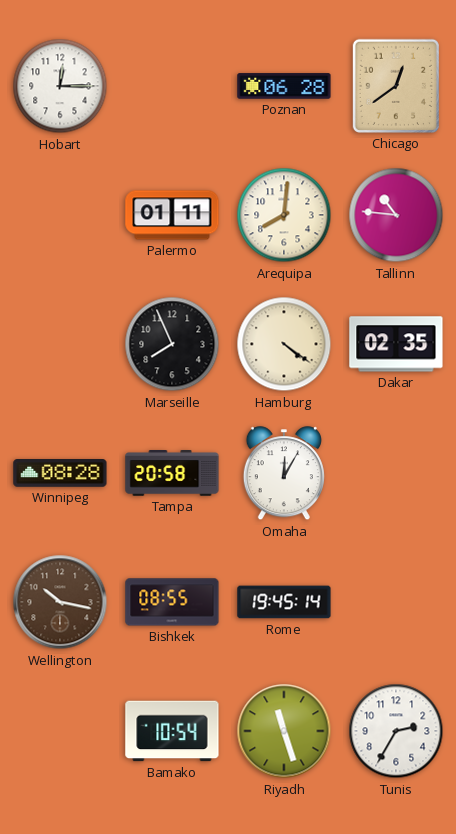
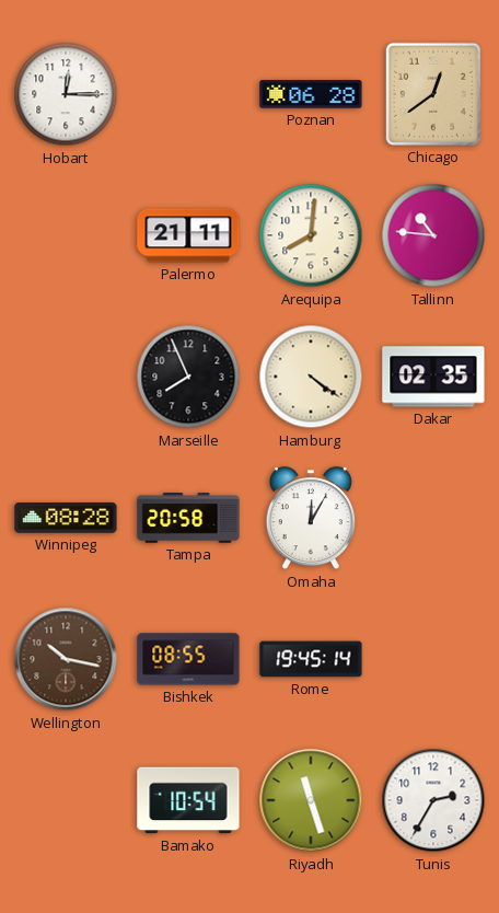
Palermo: 01:11 -> 21:11 (188, 235)
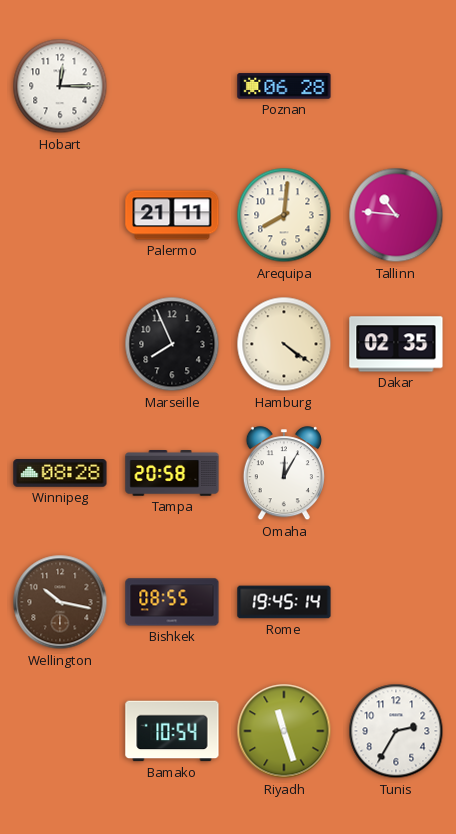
Chicago: 12:39 -> none (433, 94)
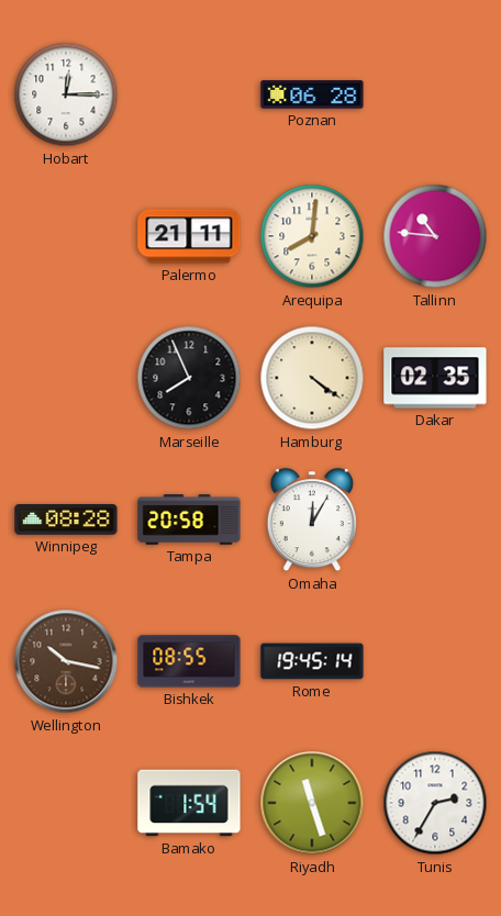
Bamako: 10:54 -> 1:54 (189, 803)
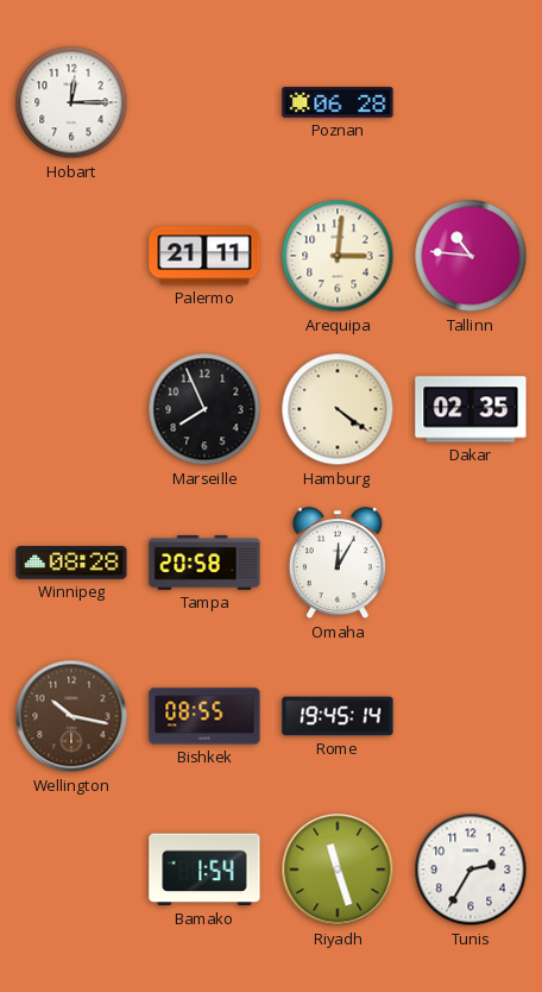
Arequipa: 8:01 -> 3:01 (338, 256)
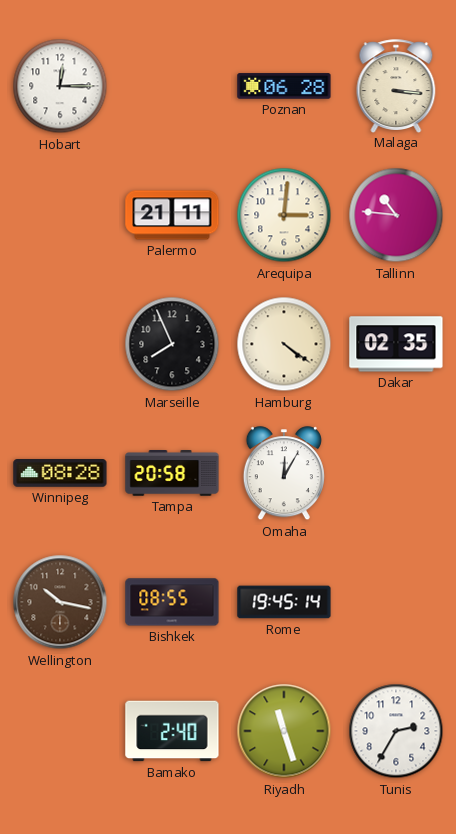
Malaga: none -> 3:16 (396, 86)
Bamako: 1:54 -> 2:40 (172, 731)
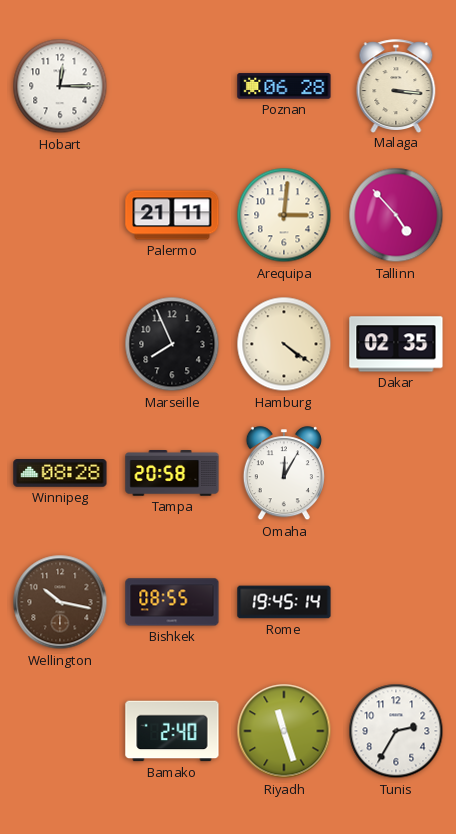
Tallinn: 10:46 -> 4:53 (396, 215)
